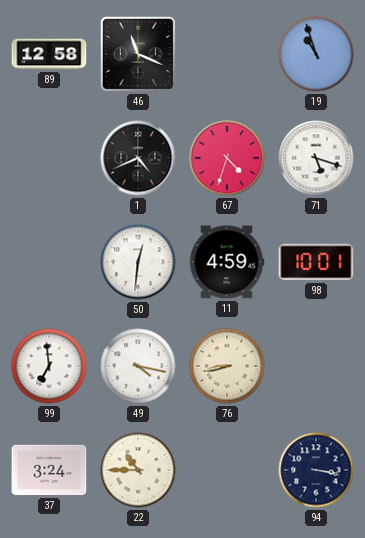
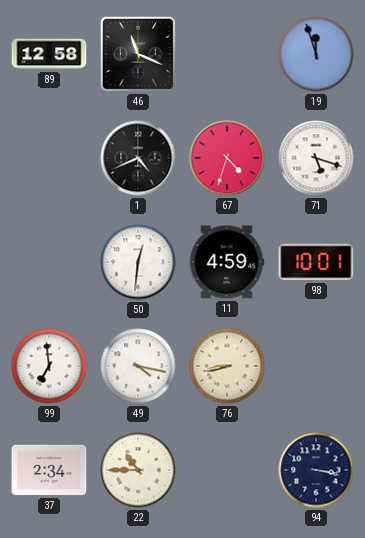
19: 10:57 -> 11:57 (316, 54)
37: 3:24 -> 2:34 (49, 470)
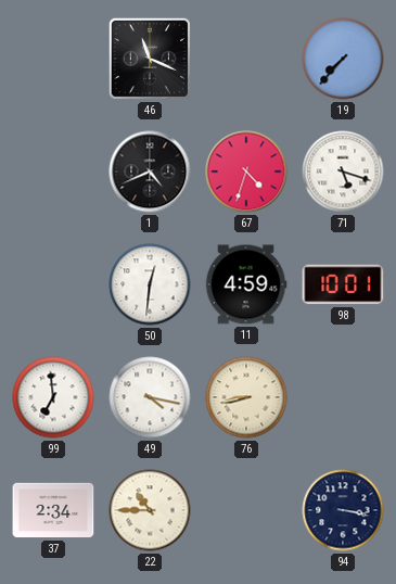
89: 12:58 -> none (49, 54)
19: 11:57 -> 7:37 (343, 59)
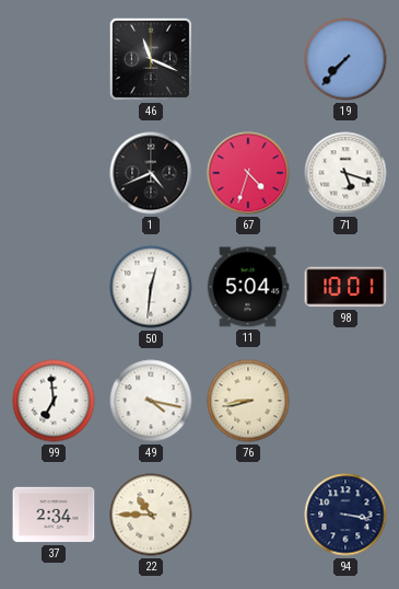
11: 4:59 -> 5:04 (248, 287)
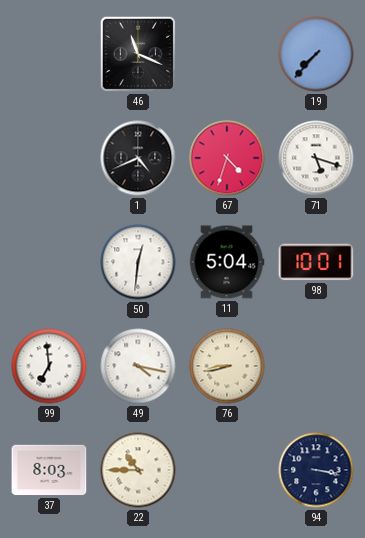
37: 2:34 -> 8:03 (49, 470)
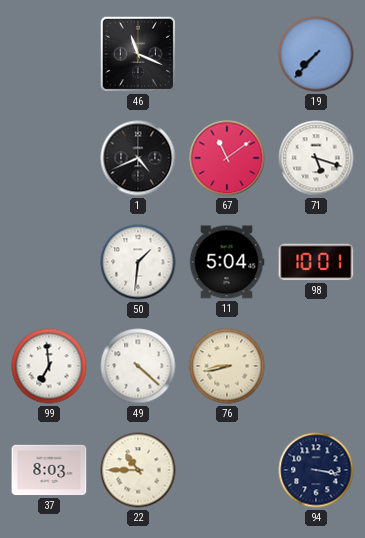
67: 4:33 -> 11:09 (227, 158)
50: 12:31 -> 1:31 (138, 262)
49: 4:17 -> 4:22 (138, 366)
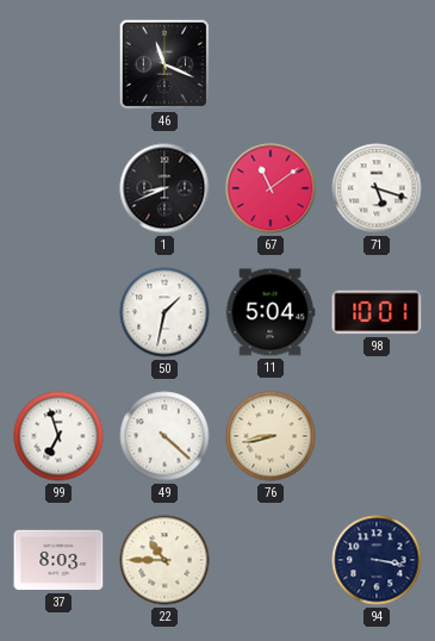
19: 7:37 -> none (316, 54)
1: 4:41 -> 8:41 (164, 188)
50: 1:31 -> 1:32 (164, 312)
99: 6:59 -> 6:57 (58, 436)
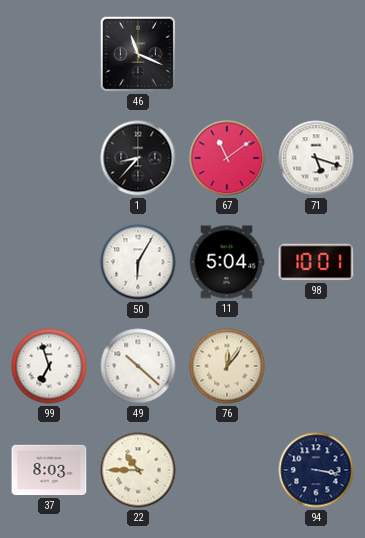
1: 8:41 -> 8:37 (138, 158)
50: 1:32 -> 6:05 (138, 262)
49: 4:22 -> 10:22 (138, 366)
76: 8:43 -> 12:06 (227, 366)
